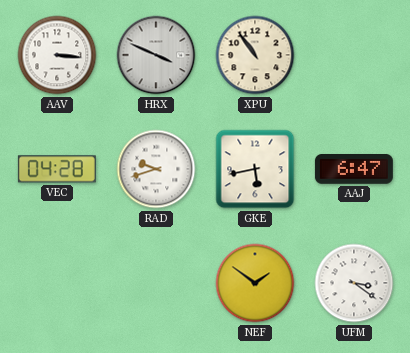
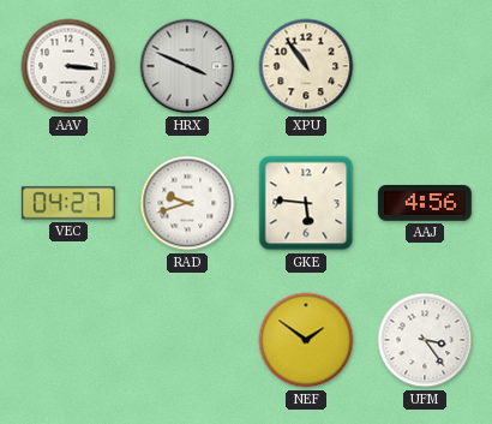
VEC: 04:28 -> 04:27 (68, 203)
GKE: 5:43 -> 5:46 (306, 203)
AAJ: 6:47 -> 4:56 (425, 204)
UFM: 3:21 -> 3:24 (425, 340)
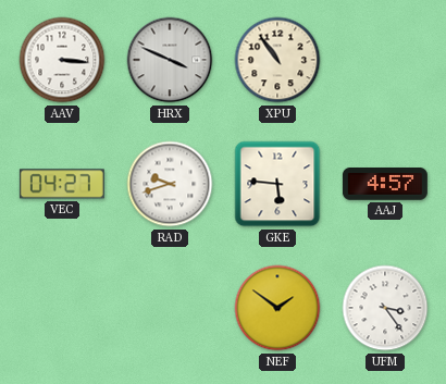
AAJ: 4:56 -> 4:57 (385, 185)
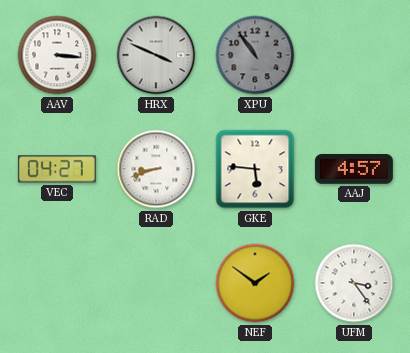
XPU dial: cream -> grey (255, 55)
RAD: 9:42 -> 8:42 (156, 169)
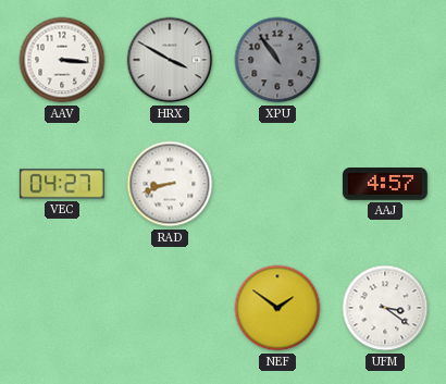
HRX: 3:49 -> 3:50 (170, 60)
GKE: 5:46 -> none (255, 169)
UFM: 3:24 -> 3:21 (385, 308)
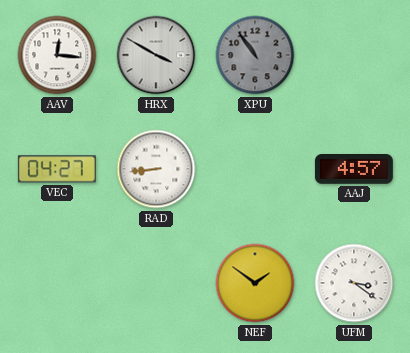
AAV: 3:16 -> 12:16 (57, 55)
RAD: 8:42 -> 8:44 (156, 169)
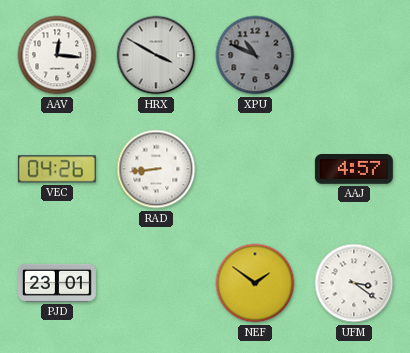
XPU: 10:54 -> 10:49 (255, 55)
VEC: 04:27 -> 04:26 (57, 169)
PJD: none -> 23:01 (57, 283)
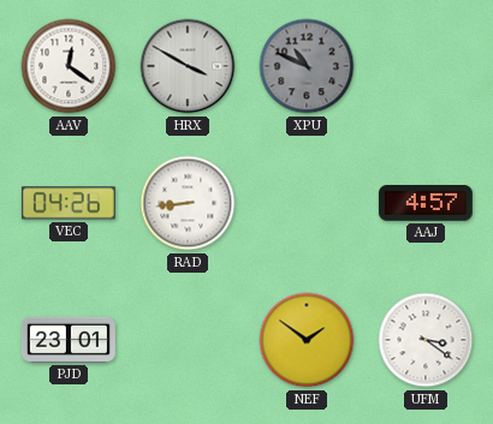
AAV: 12:16 -> 12:21 (69, 66)
